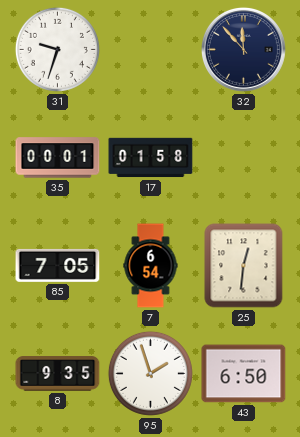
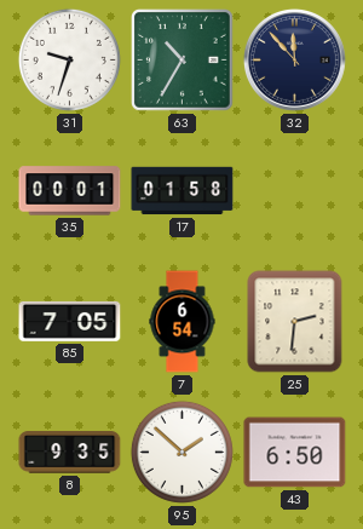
63: none -> 10:35 (183, 61)
25: 12:31 -> 2:31 (295, 322)
95: 1:57 -> 1:52 (181, 452)
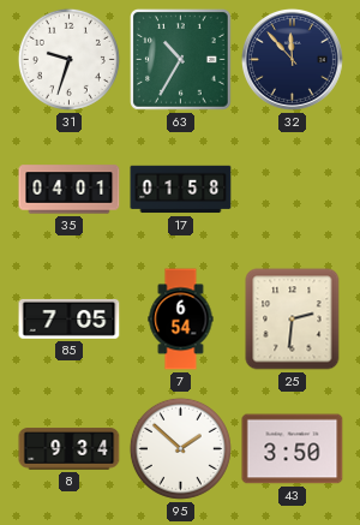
35: 00:01 -> 04:01 (70, 190)
8: 9:35 -> 9:34 (70, 449)
43: 6:50 -> 3:50 (293, 449)
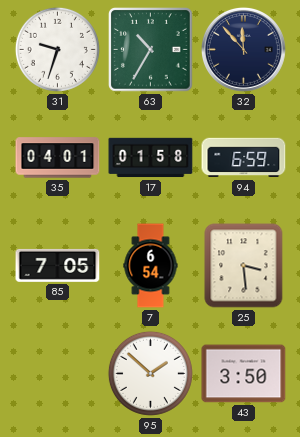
94: none -> 6:59 (244, 158)
25: 2:31 -> 3:29 (244, 266)
8: 9:34 -> none (70, 449)
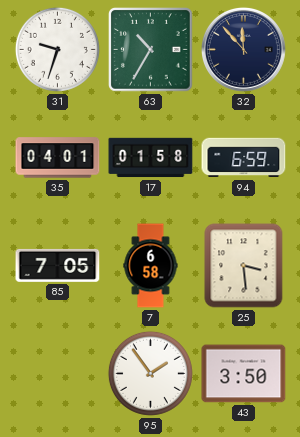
7: 6:54 -> 6:58 (151, 266)
95: 1:52 -> 1:54 (150, 373)
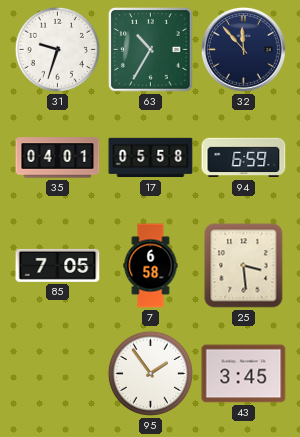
17: 01:58 -> 05:58 (151, 158)
43: 3:50 -> 3:45 (244, 374)
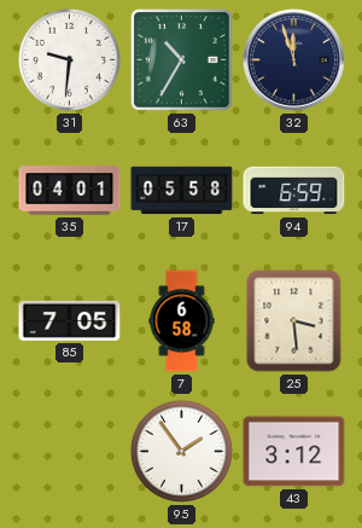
31: 9:33 -> 9:31 (69, 59)
32: 11:53 -> 11:57 (293, 59)
43: 3:45 -> 3:12 (294, 452)
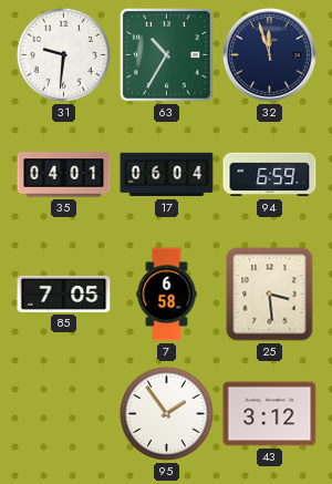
17: 05:58 -> 06:04 (167, 175)
